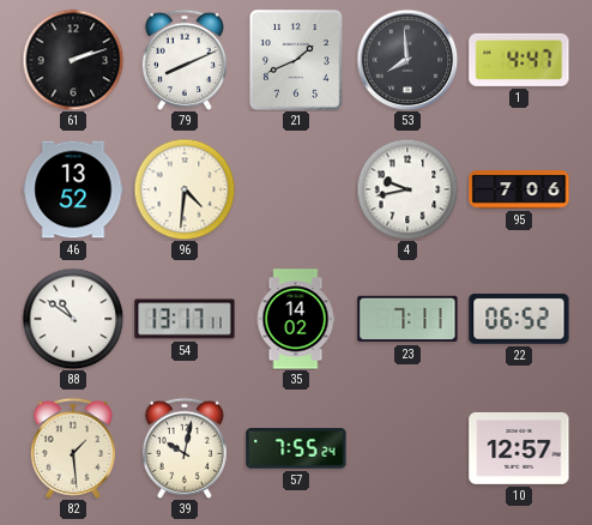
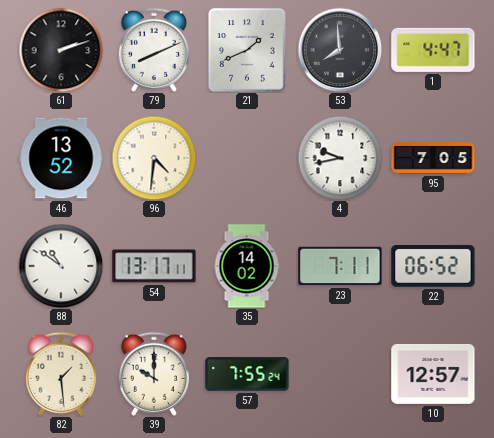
95: 7:06 -> 7:05 (433, 158)
39: 10:02 -> 10:00 (154, 374)
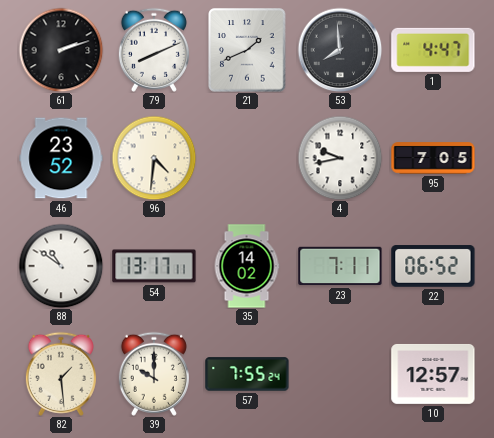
46: 13:52 -> 23:52 (61, 158)
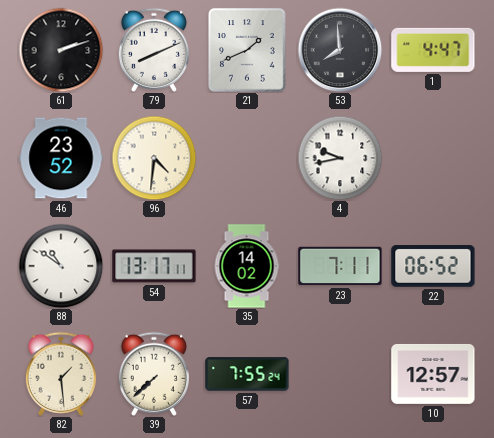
95: 7:05 -> none (433, 158)
39: 10:00 -> 7:38 (154, 374)
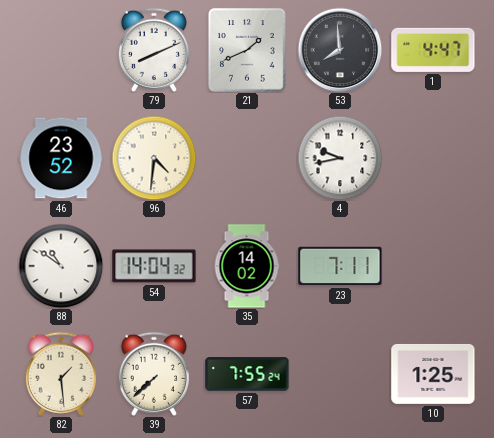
61: 2:12 -> none (61, 50)
54: 13:17 -> 14:04 (154, 266)
22: 06:52 -> none (433, 266)
10: 12:57 -> 1:25 (433, 374)
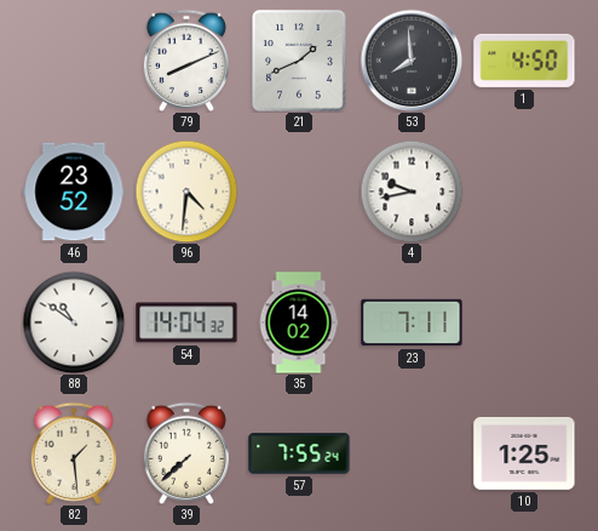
1: 4:47 -> 4:50 (524, 61)
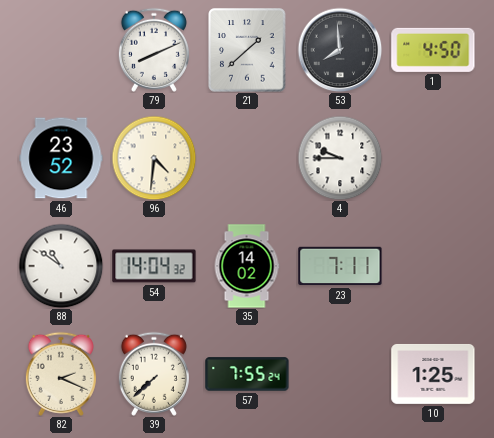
21: 1:41 -> 1:38 (247, 50)
4: 9:43 -> 9:45 (340, 158)
82: 1:29 -> 2:19 (61, 374)
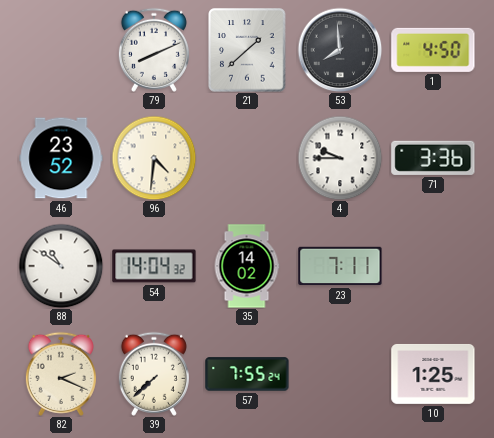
71: none -> 3:36 (433, 158)
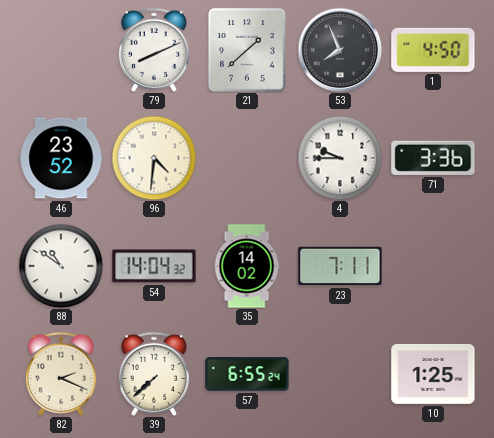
53: 7:59 -> 7:56 (340, 50)
57: 7:55 -> 6:55 (247, 374)
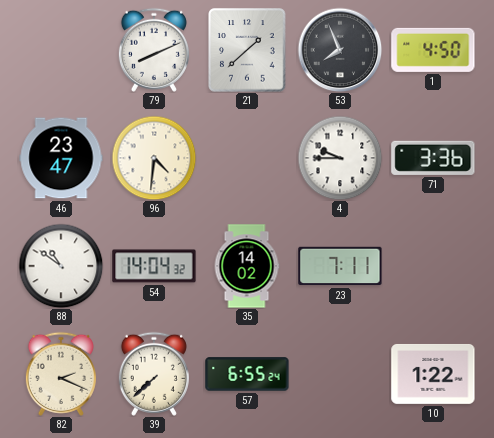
46: 23:52 -> 23:47 (61, 158)
10: 1:25 -> 1:22 (433, 374)
